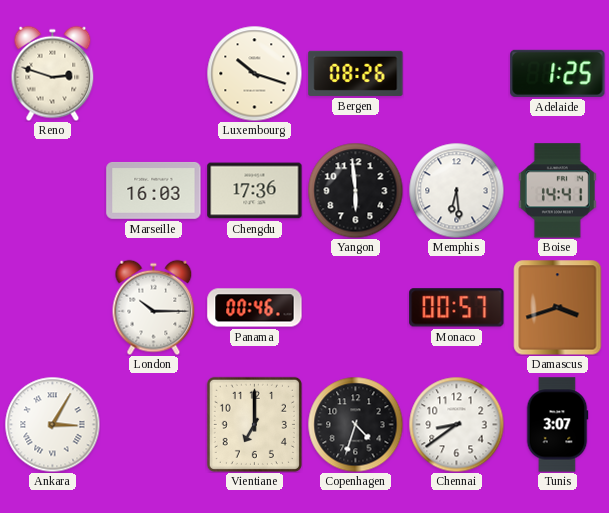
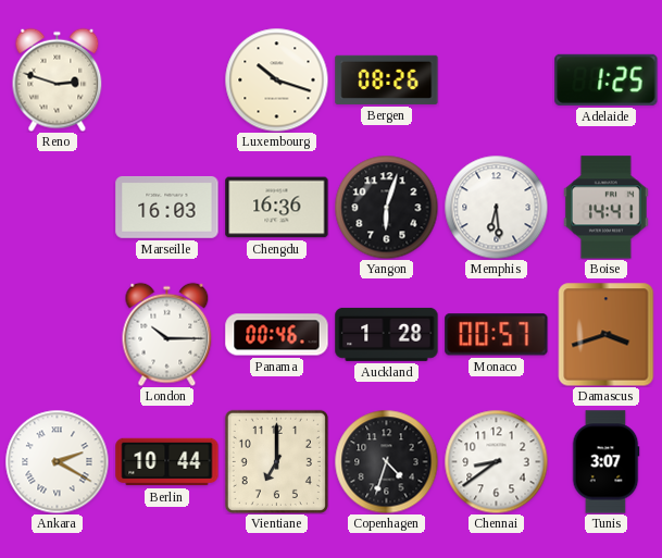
Chengdu: 17:36 -> 16:36 (277, 208)
Yangon: 5:59 -> 6:03 (386, 207)
Auckland: none -> 1:28 (387, 334)
Ankara: 3:05 -> 2:20 (57, 461)
Berlin: none -> 10:44 (167, 462)
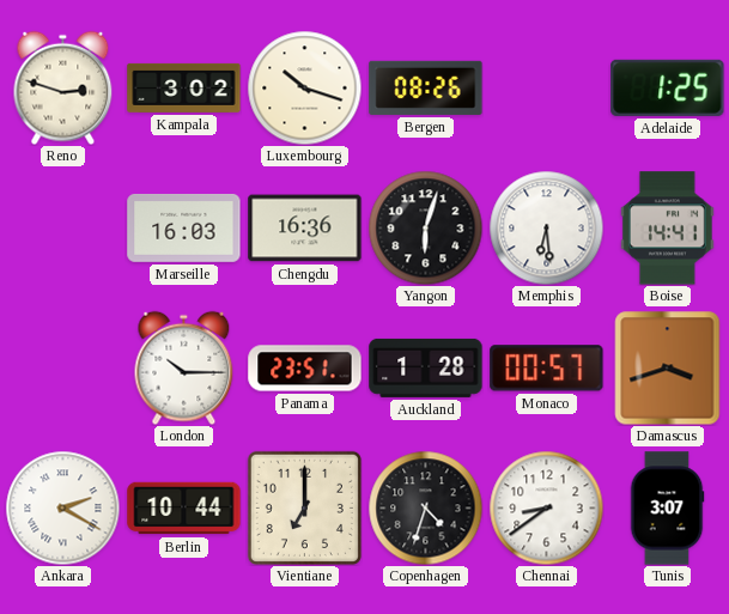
Kampala: none -> 3:02 (184, 87)
Panama: 00:46 -> 23:51 (305, 369)
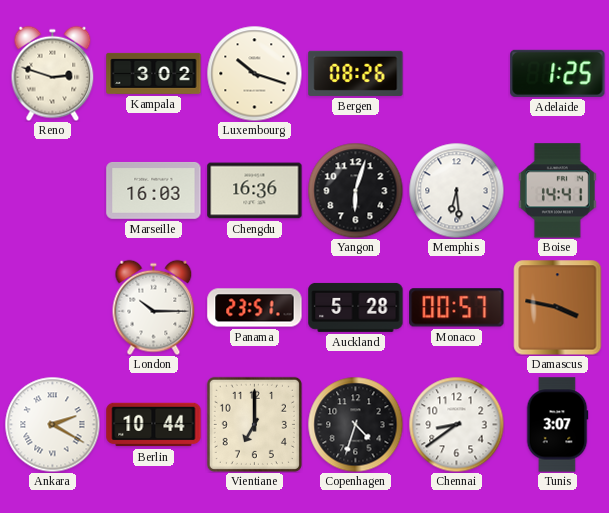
Auckland: 1:28 -> 5:28 (356, 307)
Damascus: 3:42 -> 3:47 (558, 307)
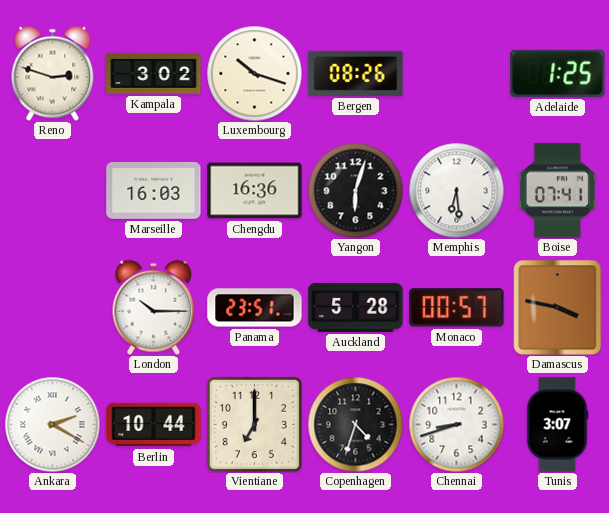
Boise: 14:41 -> 07:41 (557, 191)
Chennai: 8:39 -> 8:42 (456, 424)
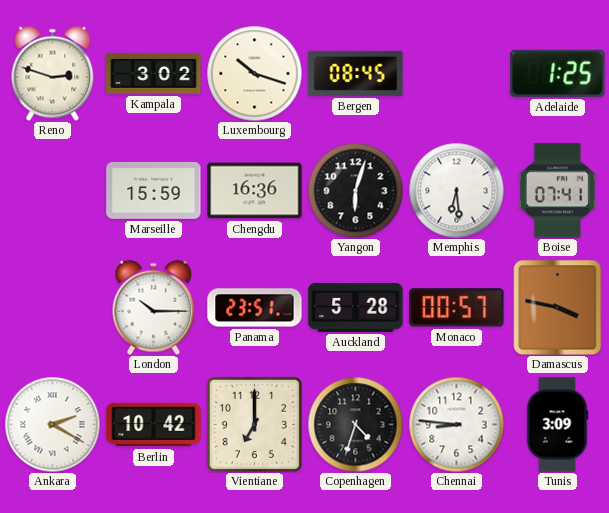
Bergen: 08:26 -> 08:45 (356, 73)
Marseille: 16:03 -> 15:59 (154, 190)
Berlin: 10:44 -> 10:42 (154, 425)
Chennai: 8:42 -> 8:46 (456, 424)
Tunis: 3:07 -> 3:09 (557, 425)
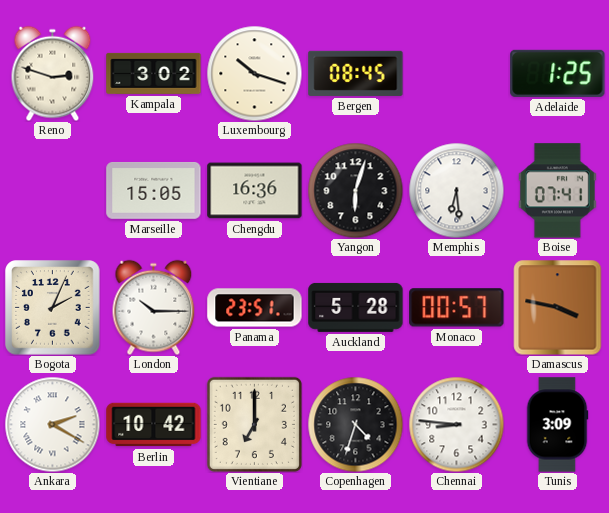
Marseille: 15:59 -> 15:05 (154, 190)
Bogota: none -> 2:04 (53, 308)
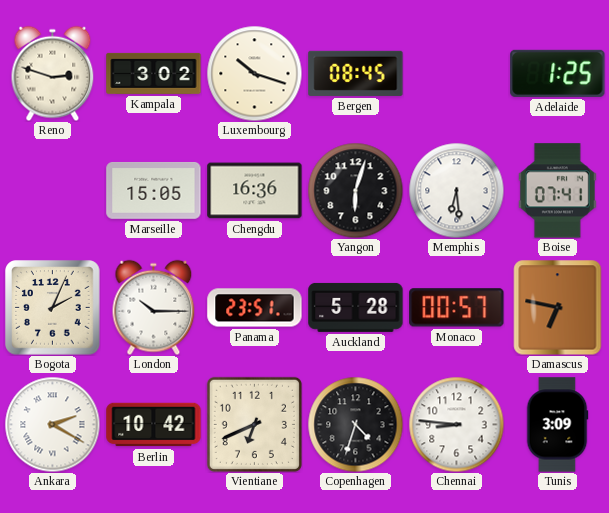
Damascus: 3:47 -> 6:47 (558, 307)
Vientiane: 7:00 -> 6:41 (254, 424)
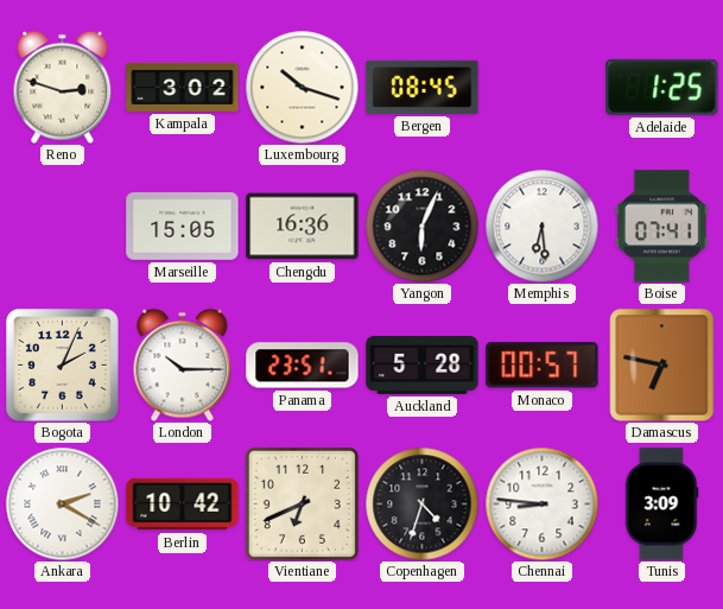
Yangon: 6:03 -> 6:04 (421, 226)
